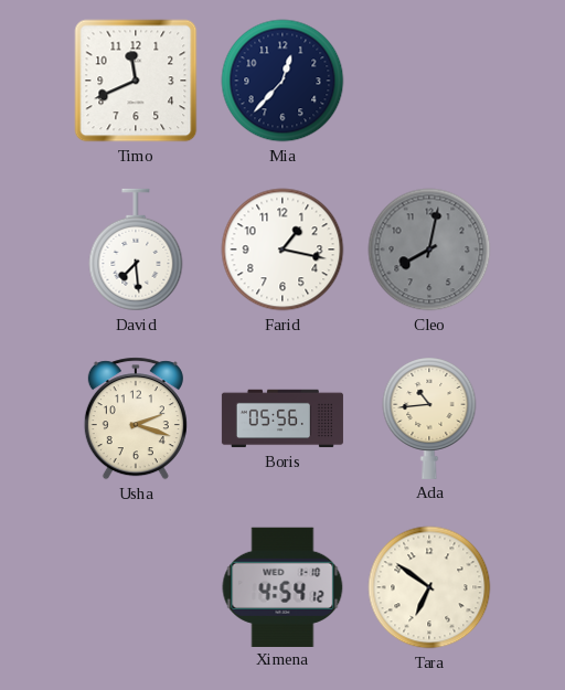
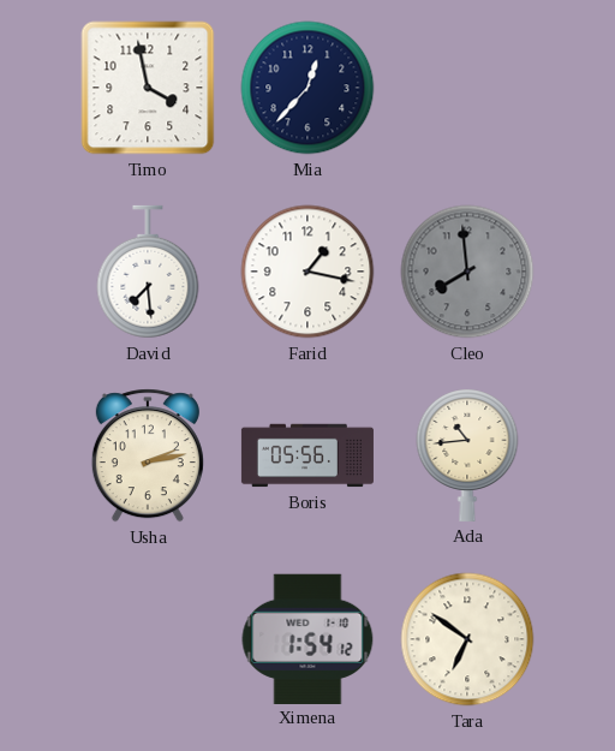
Timo: 11:41 -> 3:58 (148, 88)
Cleo: 8:02 -> 7:59 (467, 272)
Usha: 2:18 -> 2:13 (148, 455)
Ximena: 4:54 -> 1:54 (307, 638)
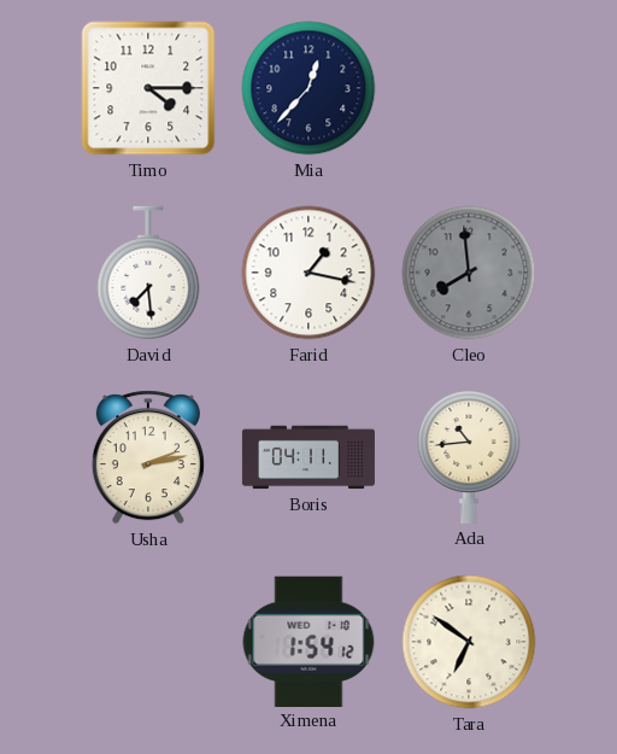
Timo: 3:58 -> 4:15 (148, 88)
Boris: 05:56 -> 04:11 (308, 457)
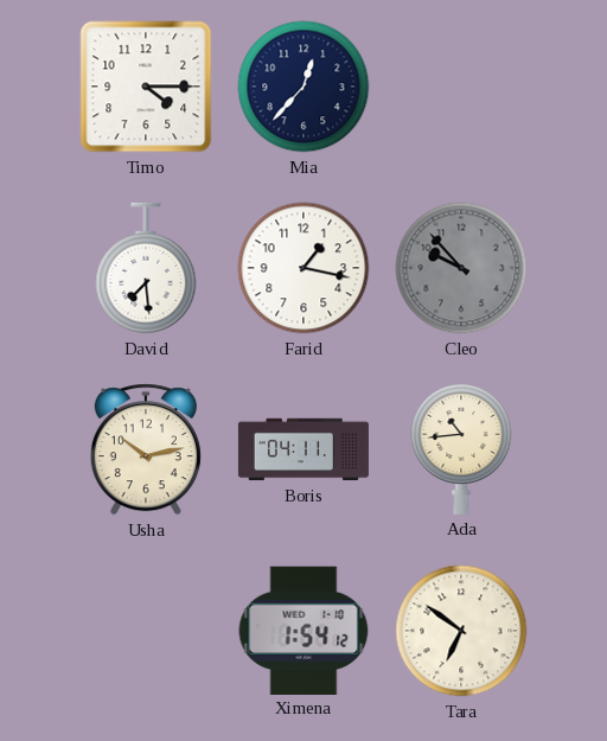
Cleo: 7:59 -> 9:53 (461, 268)
Usha: 2:13 -> 10:13 (146, 449)
